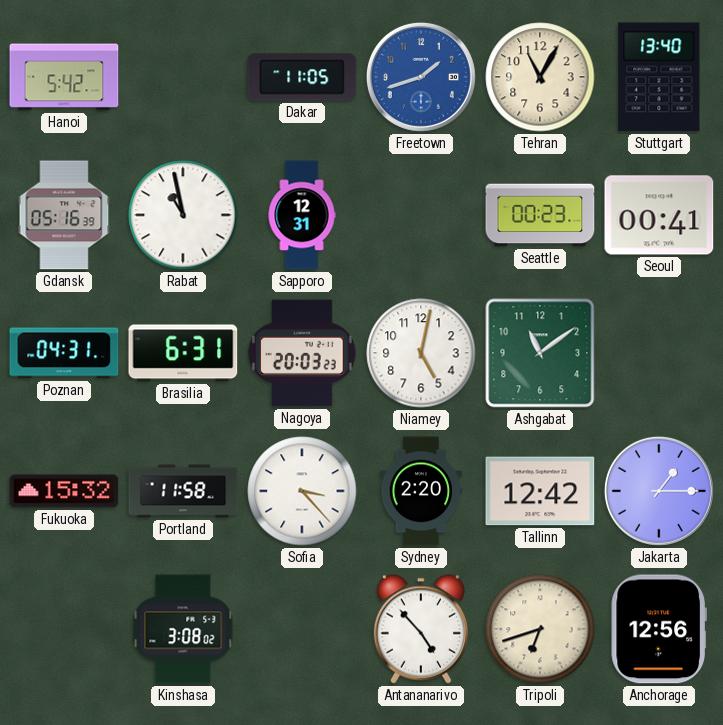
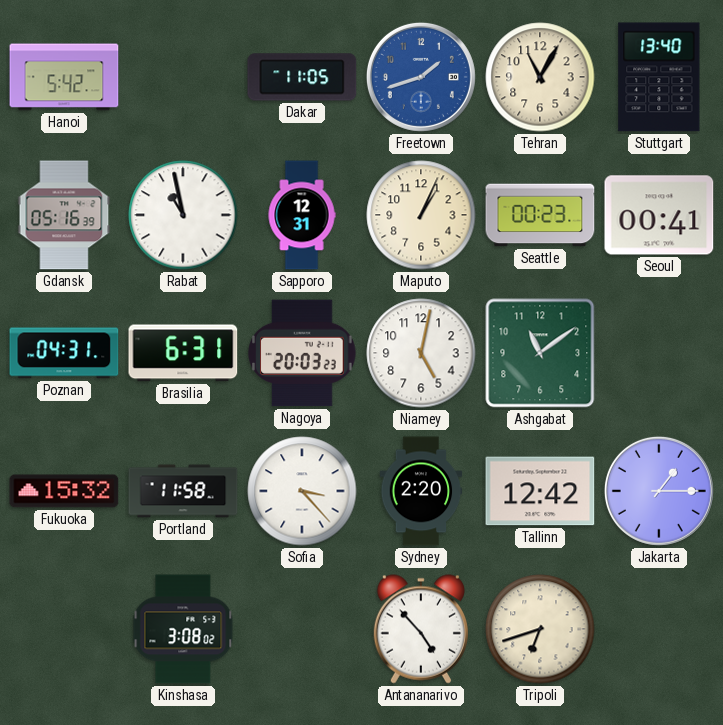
Maputo: none -> 1:04 (421, 215)
Anchorage: 12:56 -> none (659, 629)
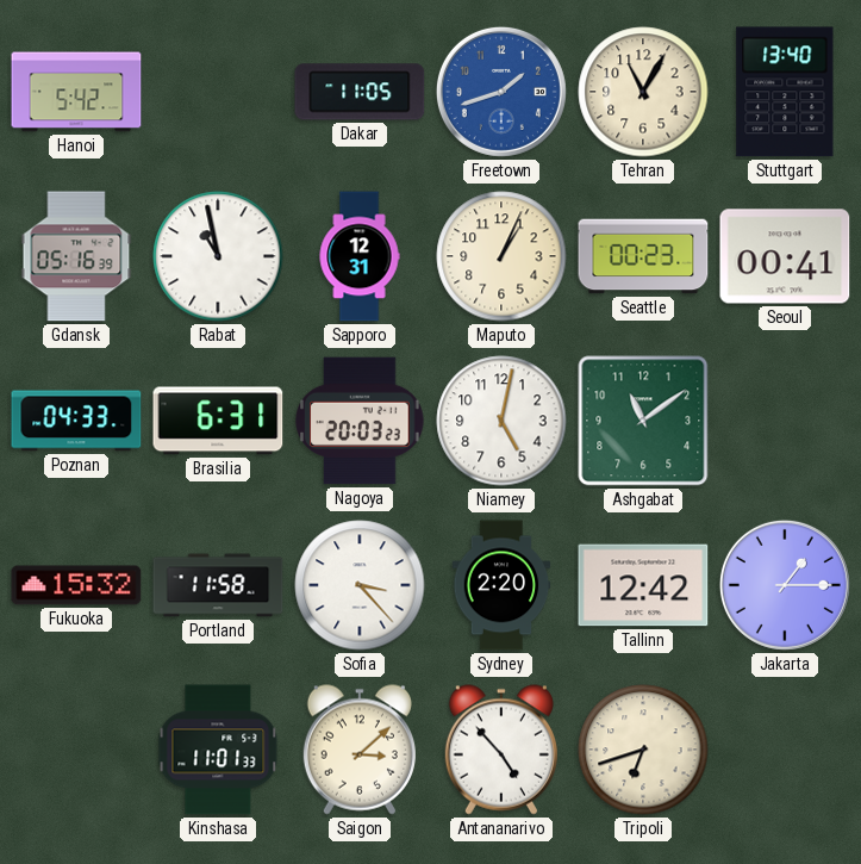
Poznan: 04:31 -> 04:33 (76, 421)
Kinshasa: 3:08 -> 11:01 (218, 750)
Saigon: none -> 3:08 (360, 750)
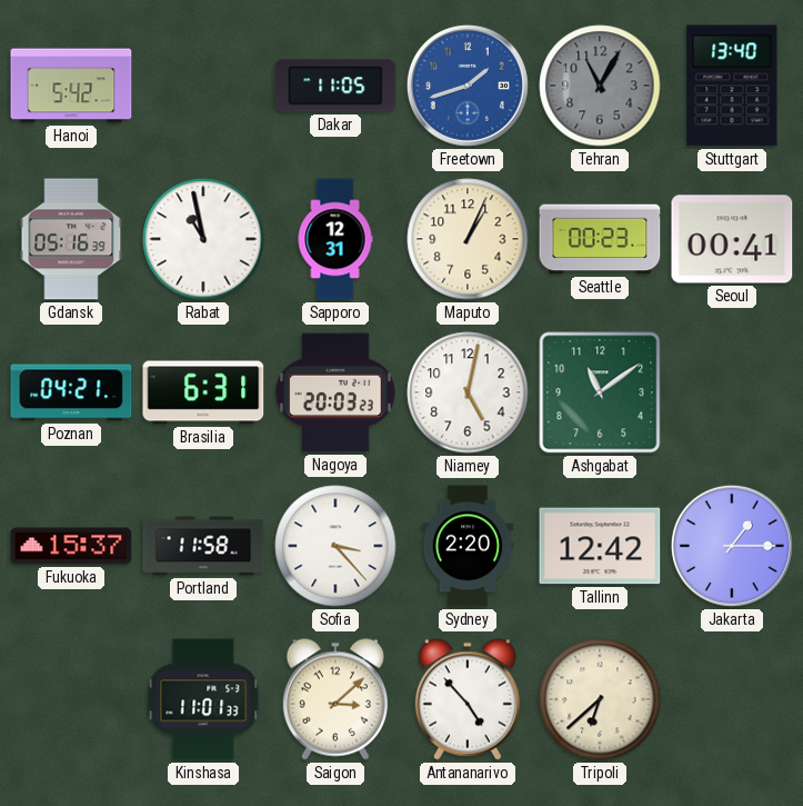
Tehran dial: cream -> grey (600, 86)
Poznan: 04:33 -> 04:21 (71, 392)
Fukuoka: 15:32 -> 15:37 (71, 546)
Tripoli: 6:42 -> 6:38 (600, 699)
